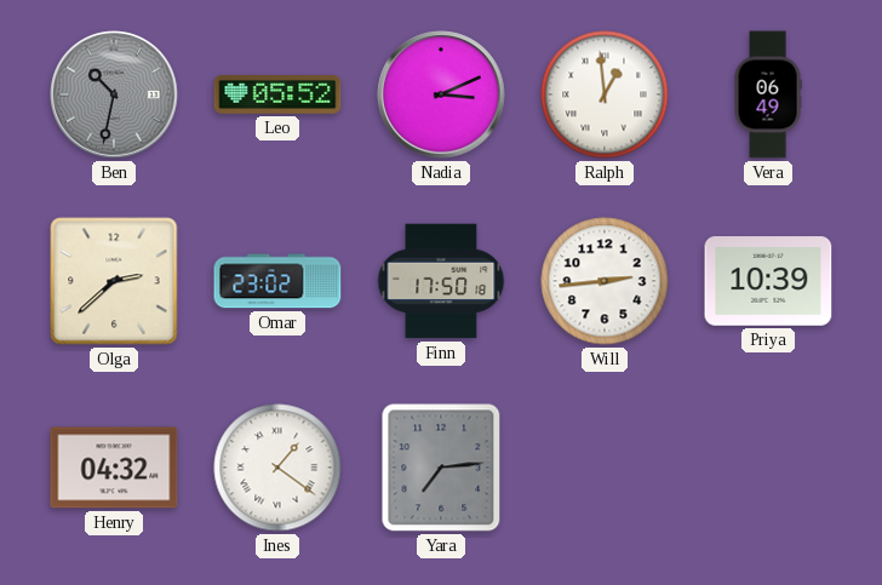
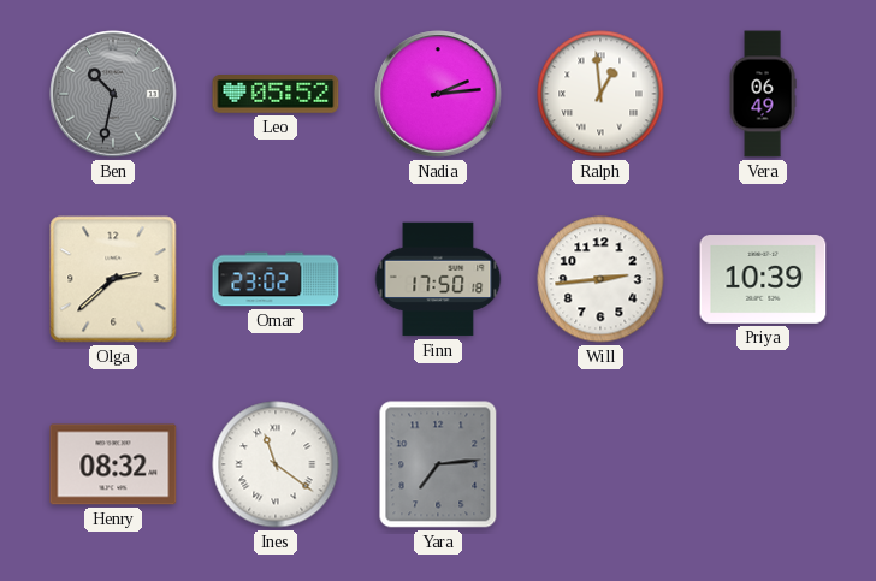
Nadia: 3:11 -> 2:14 (438, 94)
Henry: 04:32 -> 08:32 (113, 464)
Ines: 1:21 -> 11:21 (276, 464)
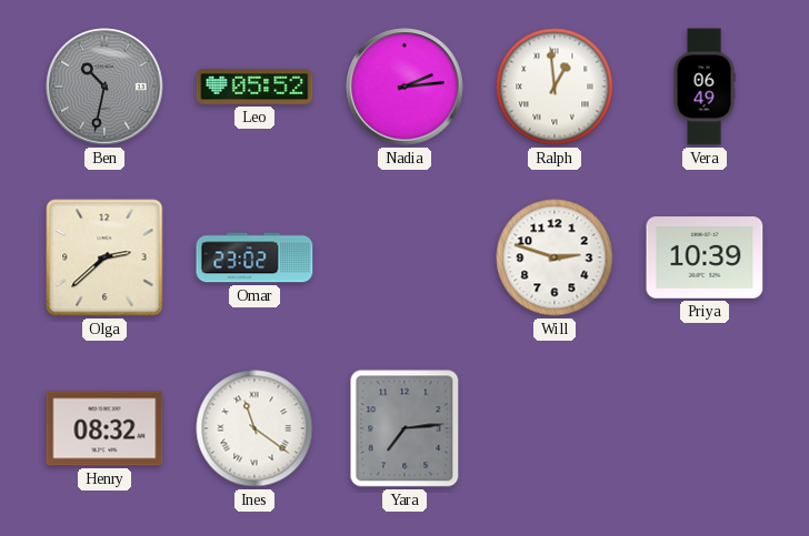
Finn: 17:50 -> none (438, 279)
Will: 2:44 -> 2:48 (555, 257)
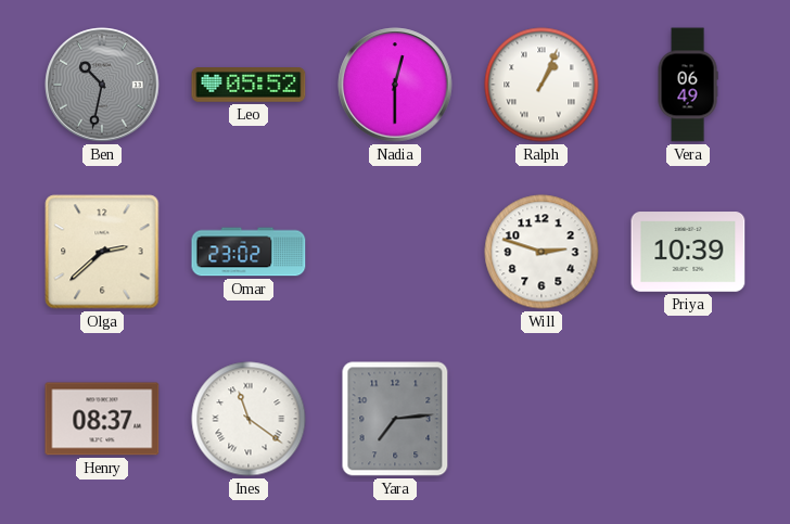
Nadia: 2:14 -> 12:30 (395, 85)
Ralph: 12:59 -> 1:04 (541, 85)
Henry: 08:32 -> 08:37 (102, 419)
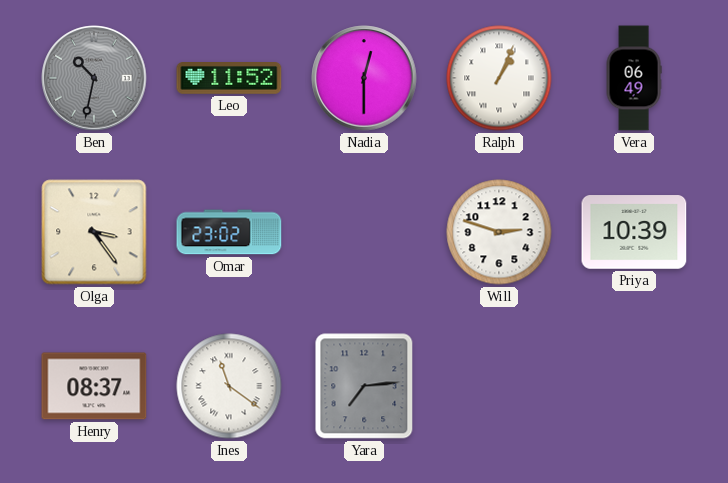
Leo: 05:52 -> 11:52 (229, 79)
Olga: 2:38 -> 3:24 (94, 232)
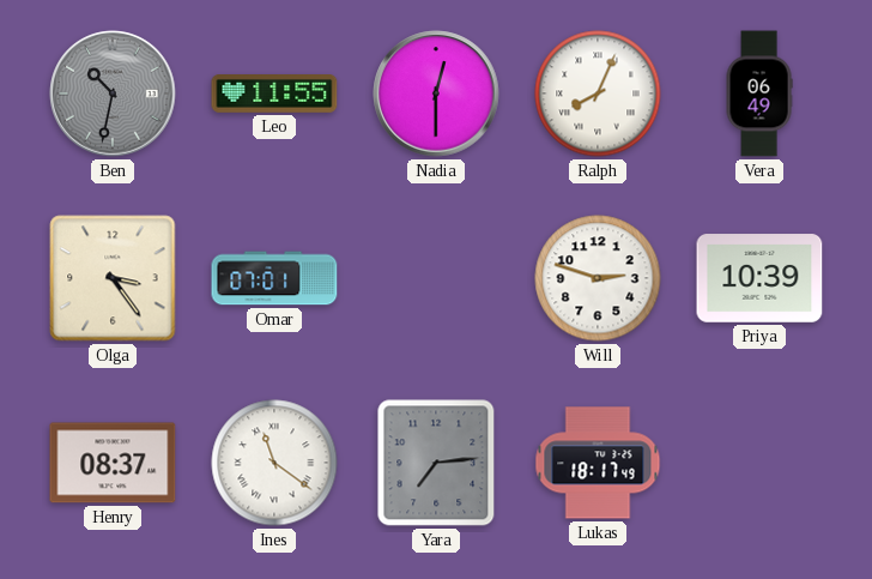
Leo: 11:52 -> 11:55 (274, 95)
Ralph: 1:04 -> 8:04 (598, 94)
Omar: 23:02 -> 07:01 (274, 278)
Lukas: none -> 18:17 (598, 463)
